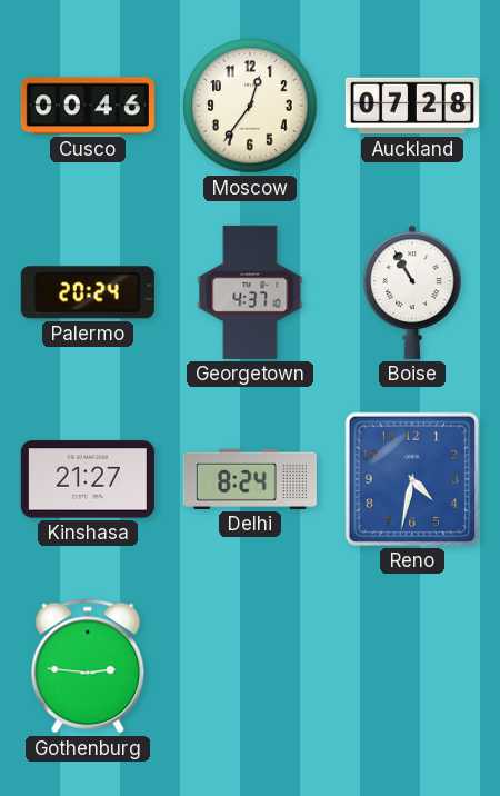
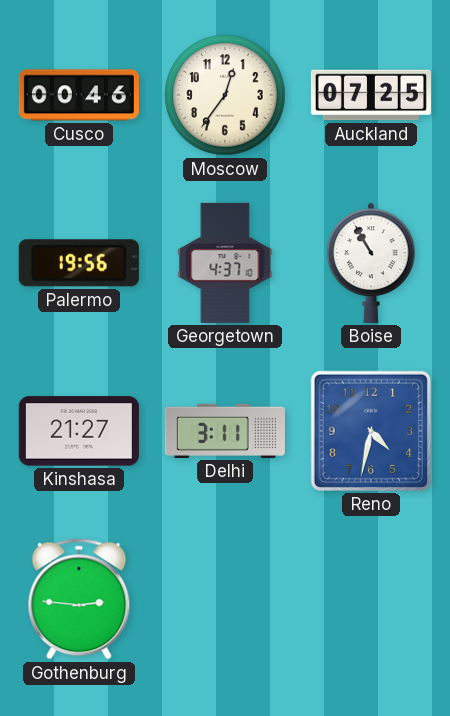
Auckland: 07:28 -> 07:25 (371, 95)
Palermo: 20:24 -> 19:56 (79, 263)
Delhi: 8:24 -> 3:11 (225, 431)
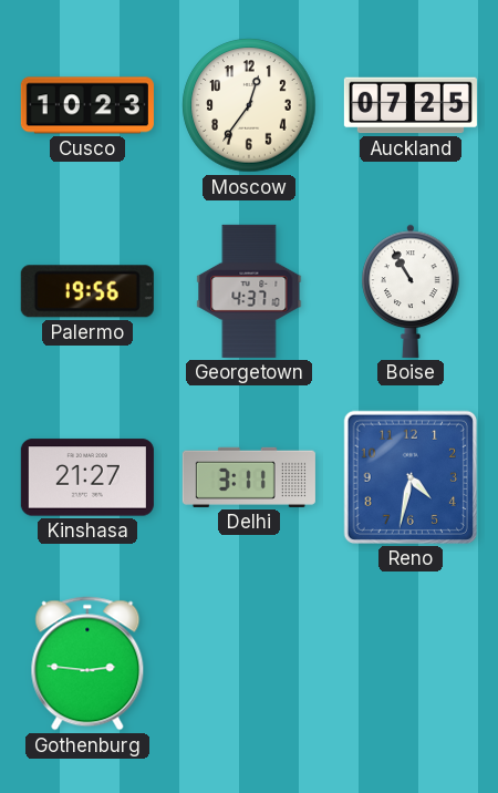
Cusco: 00:46 -> 10:23 (87, 105)
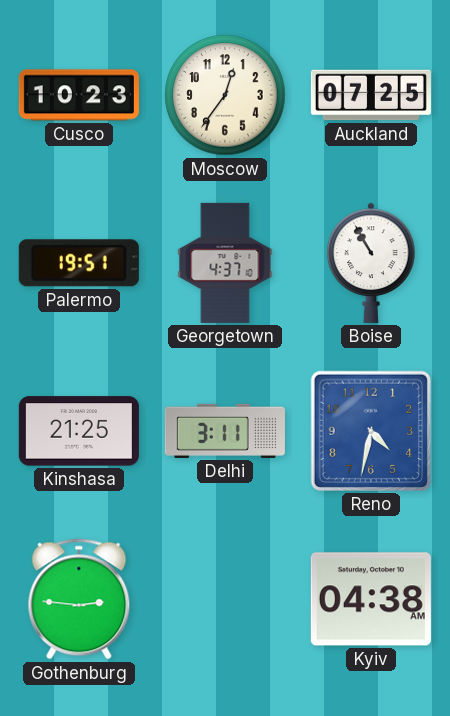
Palermo: 19:56 -> 19:51 (79, 263)
Kinshasa: 21:27 -> 21:25 (79, 431)
Kyiv: none -> 04:38 (371, 599)
